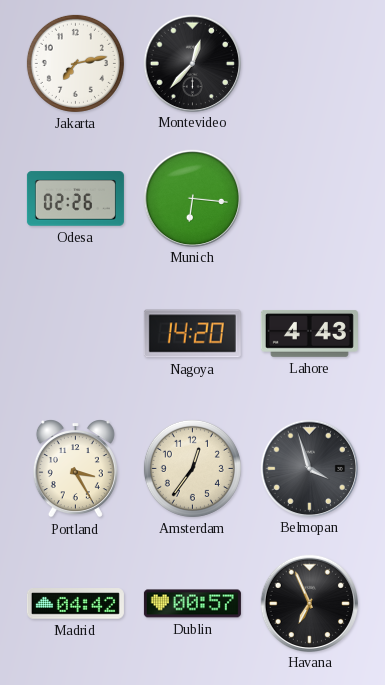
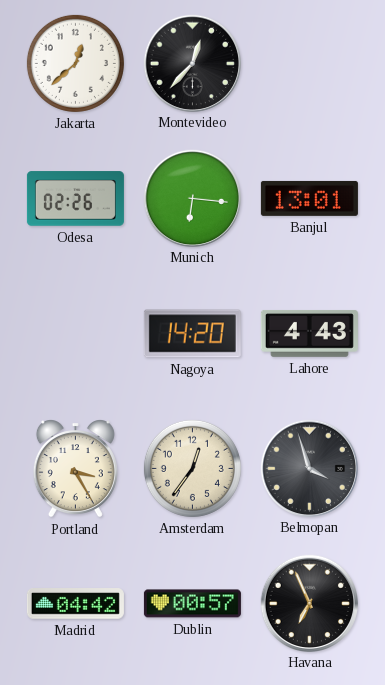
Jakarta: 7:13 -> 12:38 (75, 63)
Banjul: none -> 13:01 (309, 198)
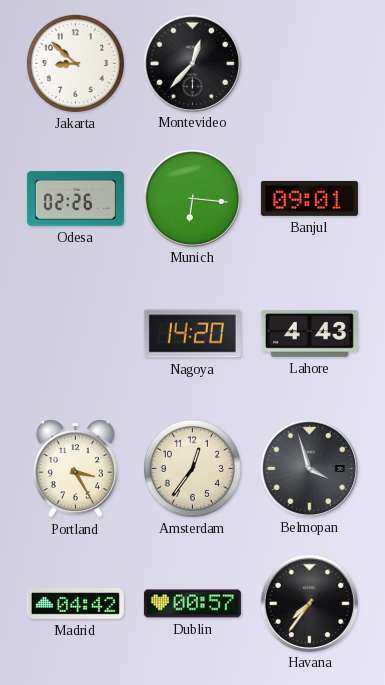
Jakarta: 12:38 -> 8:52 (75, 63)
Banjul: 13:01 -> 09:01 (309, 198)
Havana: 6:56 -> 7:36 (309, 603)
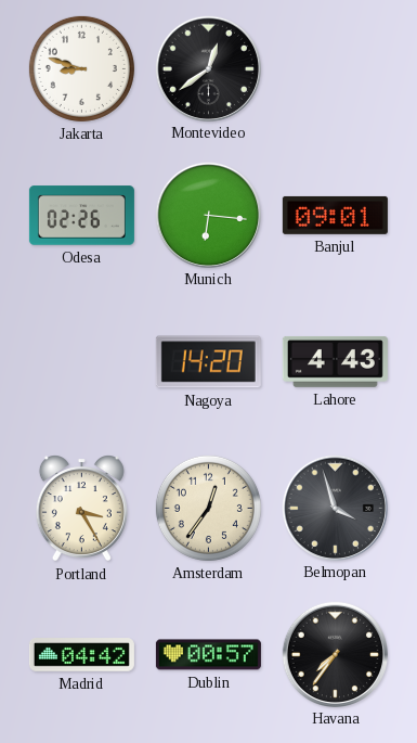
Jakarta: 8:52 -> 8:48 (81, 68)
Montevideo: 12:37 -> 12:39 (208, 68)
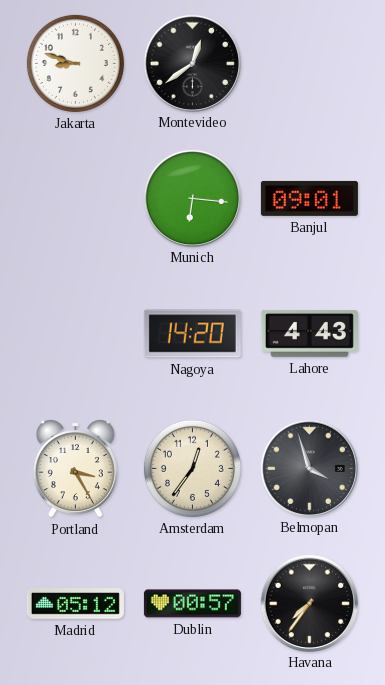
Odesa: 02:26 -> none (81, 216)
Madrid: 04:42 -> 05:12 (75, 604)
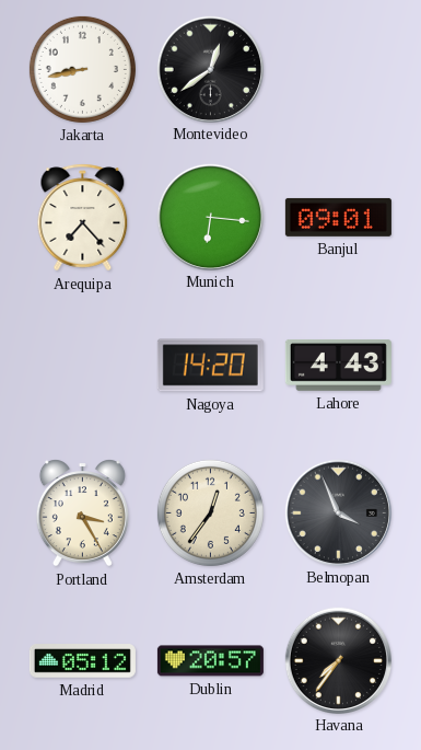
Jakarta: 8:48 -> 8:43 (82, 69)
Arequipa: none -> 7:23 (83, 218)
Belmopan: 3:57 -> 3:56 (338, 512)
Dublin: 00:57 -> 20:57 (210, 661)
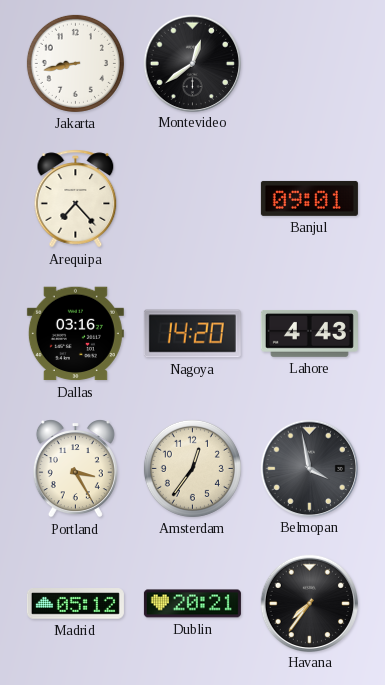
Munich: 6:16 -> none (210, 217)
Dallas: none -> 03:16 (75, 334)
Belmopan: 3:56 -> 3:58 (309, 468)
Dublin: 20:57 -> 20:21 (192, 604)
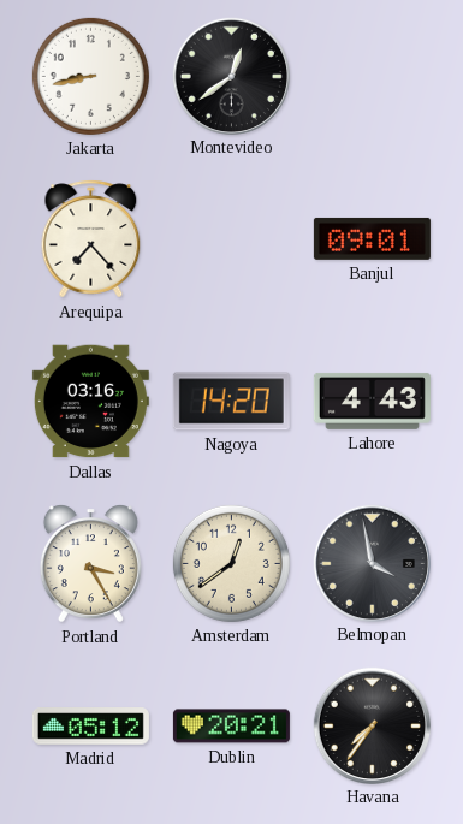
Amsterdam: 12:36 -> 12:39 (231, 563)
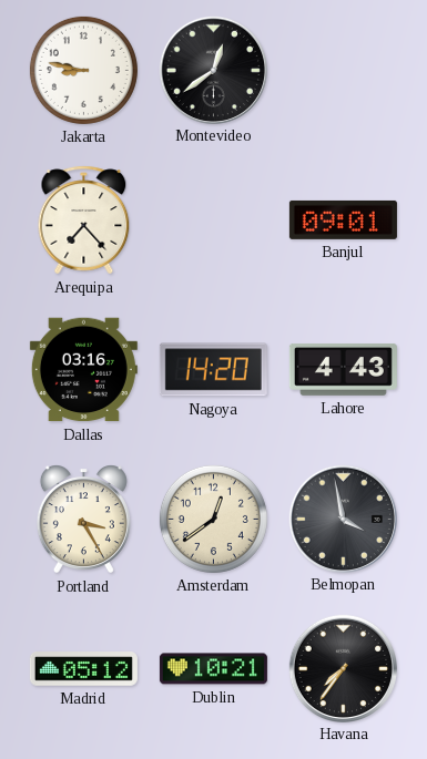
Jakarta: 8:43 -> 8:47 (83, 70)
Dublin: 20:21 -> 10:21 (213, 669)
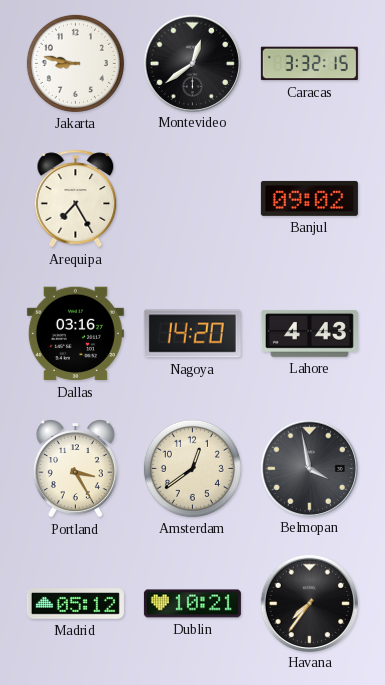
Caracas: none -> 3:32 (309, 64)
Arequipa: 7:23 -> 7:25 (76, 199)
Banjul: 09:01 -> 09:02 (309, 198)
